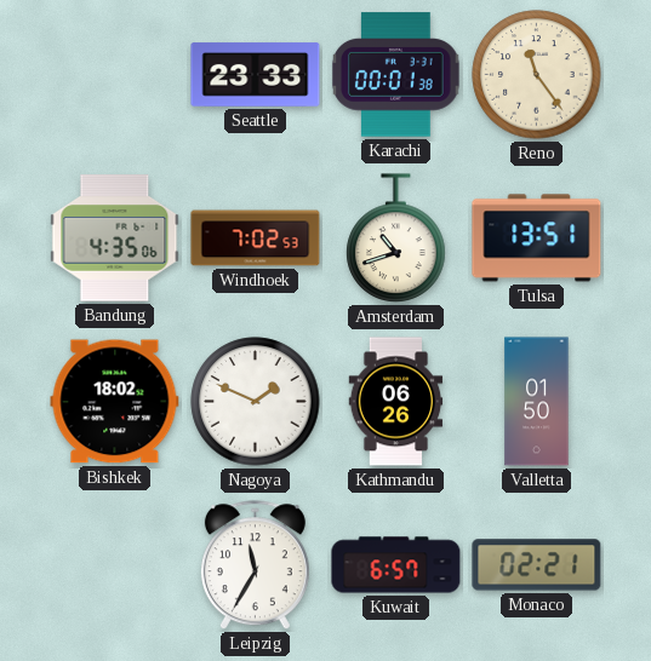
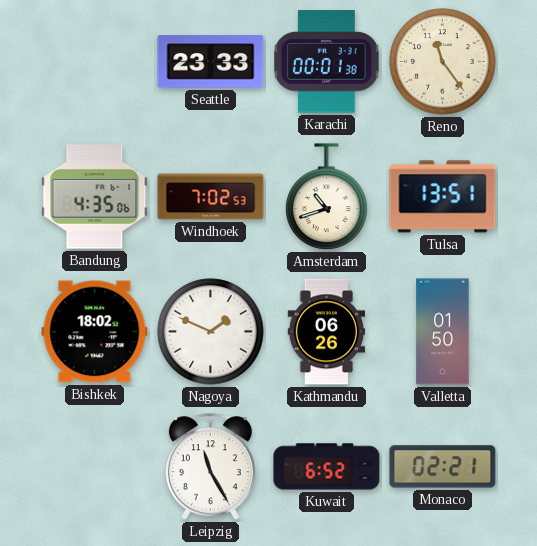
Leipzig: 11:35 -> 11:25 (210, 467)
Kuwait: 6:57 -> 6:52 (327, 467)
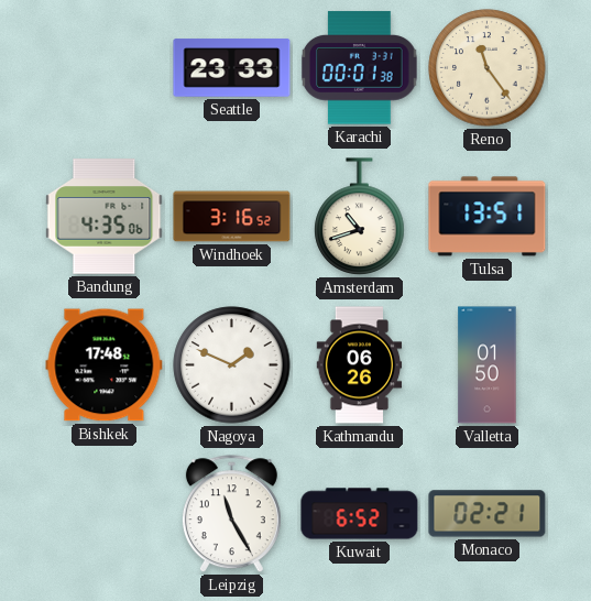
Windhoek: 7:02 -> 3:16 (232, 217)
Bishkek: 18:02 -> 17:48 (105, 365)
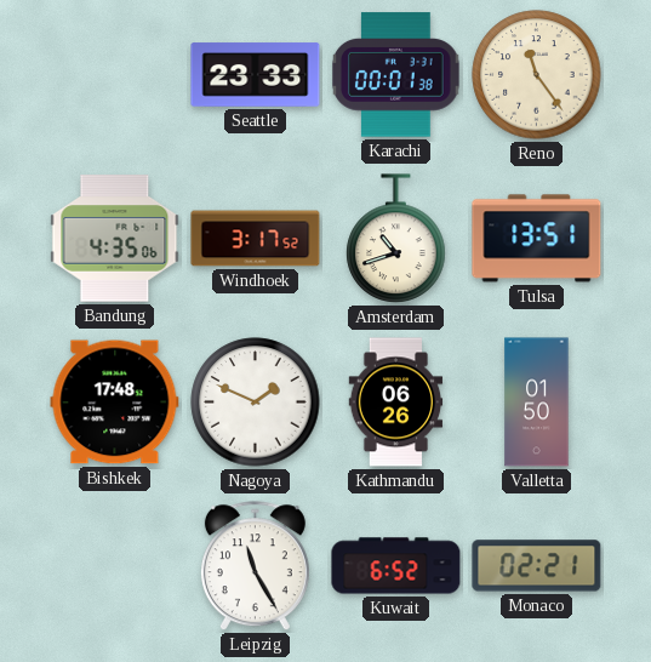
Windhoek: 3:16 -> 3:17 (256, 239)
